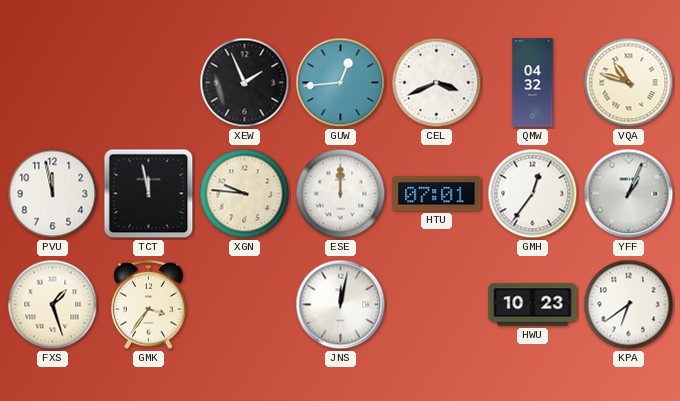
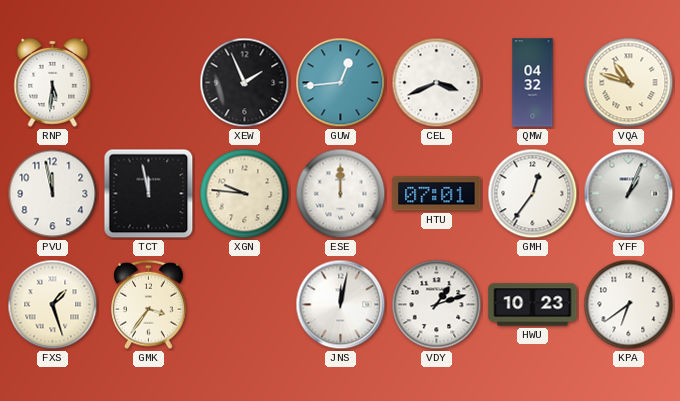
RNP: none -> 5:31 (53, 82)
VDY: none -> 1:12 (437, 305)
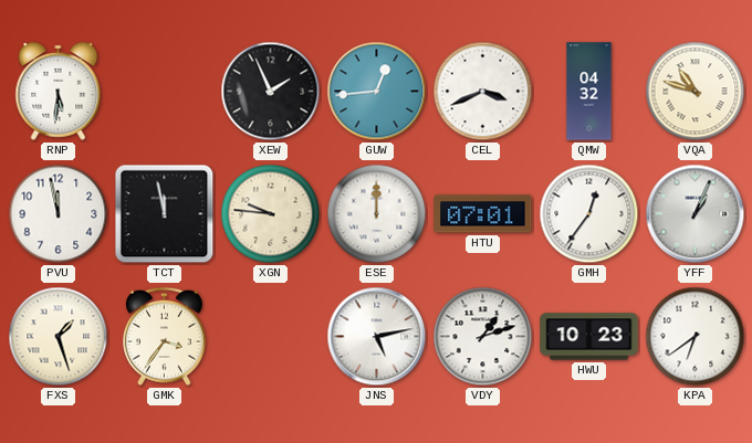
JNS: 12:02 -> 5:13 (377, 337)
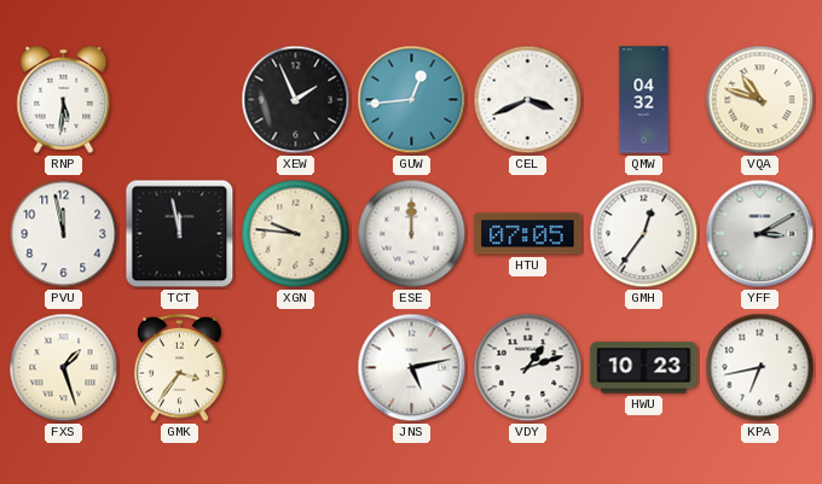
HTU: 07:01 -> 07:05 (528, 234)
YFF: 1:04 -> 3:10 (760, 234)
KPA: 6:39 -> 6:43 (760, 368)
